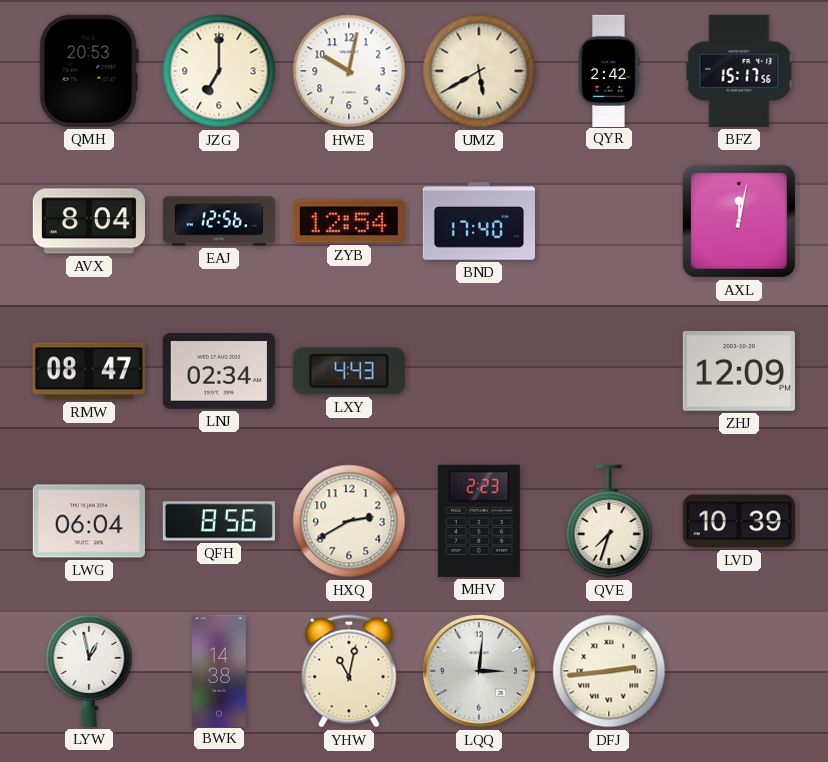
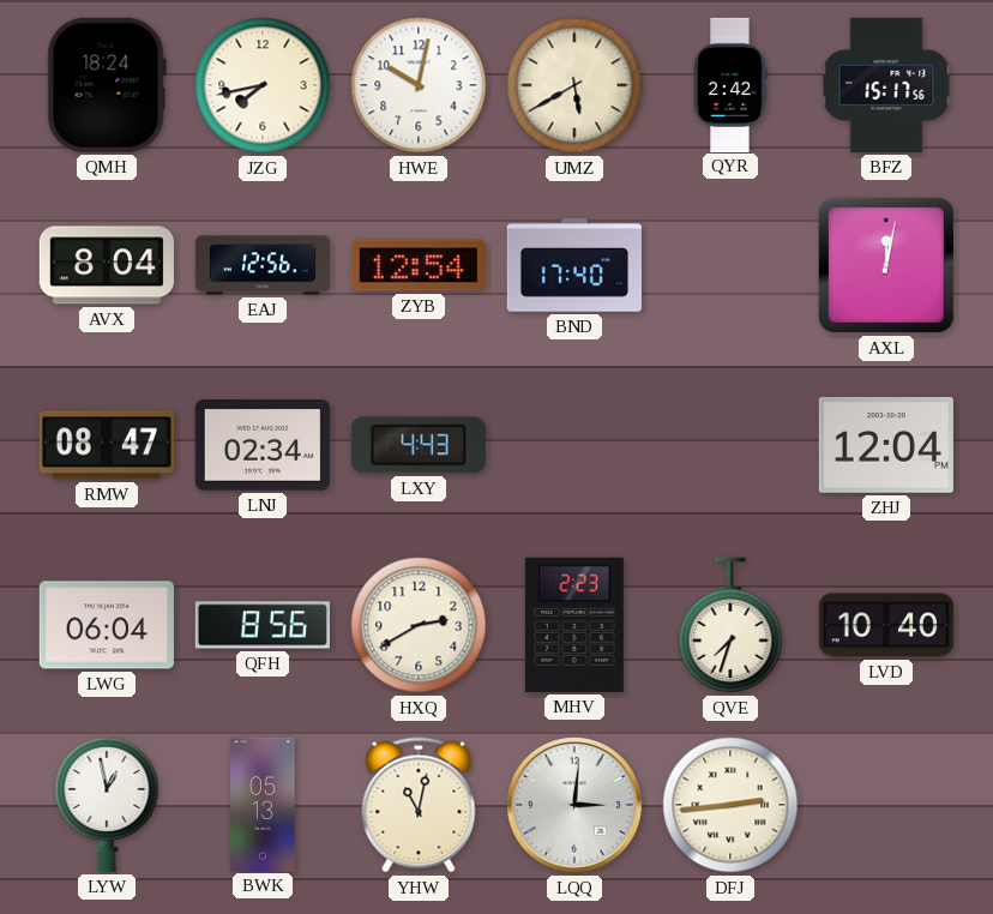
QMH: 20:53 -> 18:24 (107, 85)
JZG: 7:00 -> 7:43 (263, 85)
ZHJ: 12:09 -> 12:04 (886, 445)
LVD: 10:39 -> 10:40 (886, 625)
BWK: 14:38 -> 05:13 (263, 804)
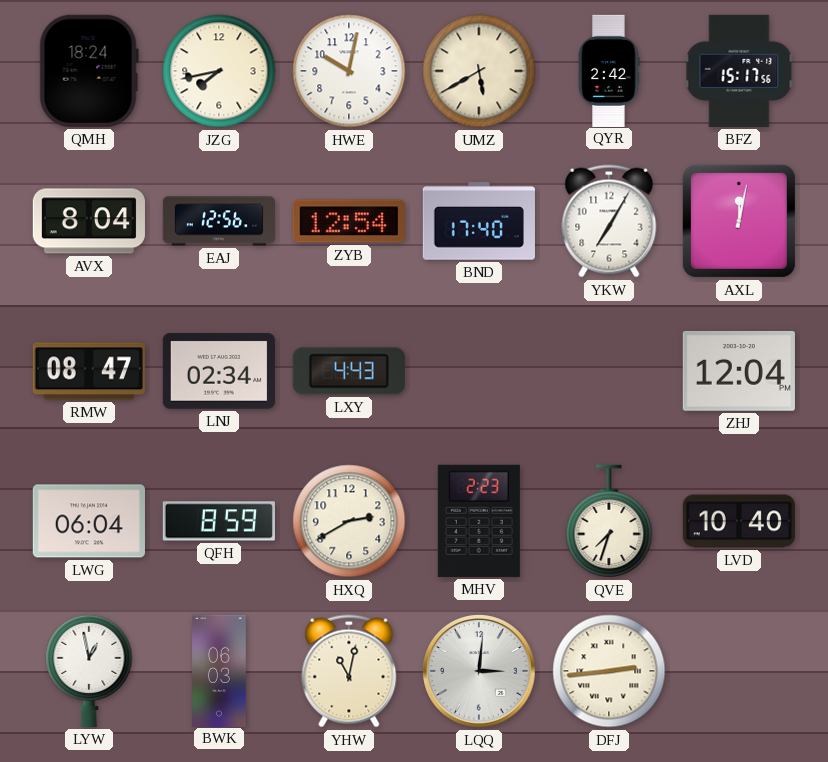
YKW: none -> 7:05 (609, 221)
QFH: 8:56 -> 8:59 (219, 521)
BWK: 05:13 -> 06:03 (219, 670)
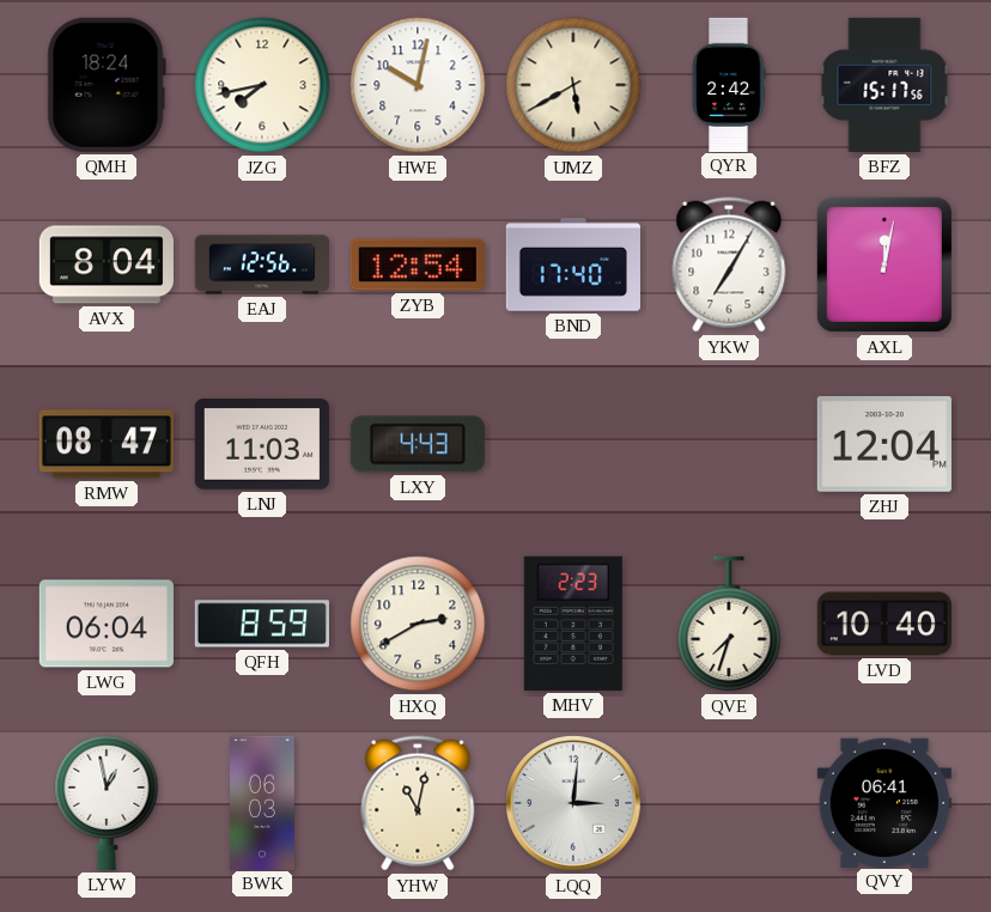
LNJ: 02:34 -> 11:03 (262, 444)
DFJ: 2:44 -> none (609, 671)
QVY: none -> 06:41 (884, 802)
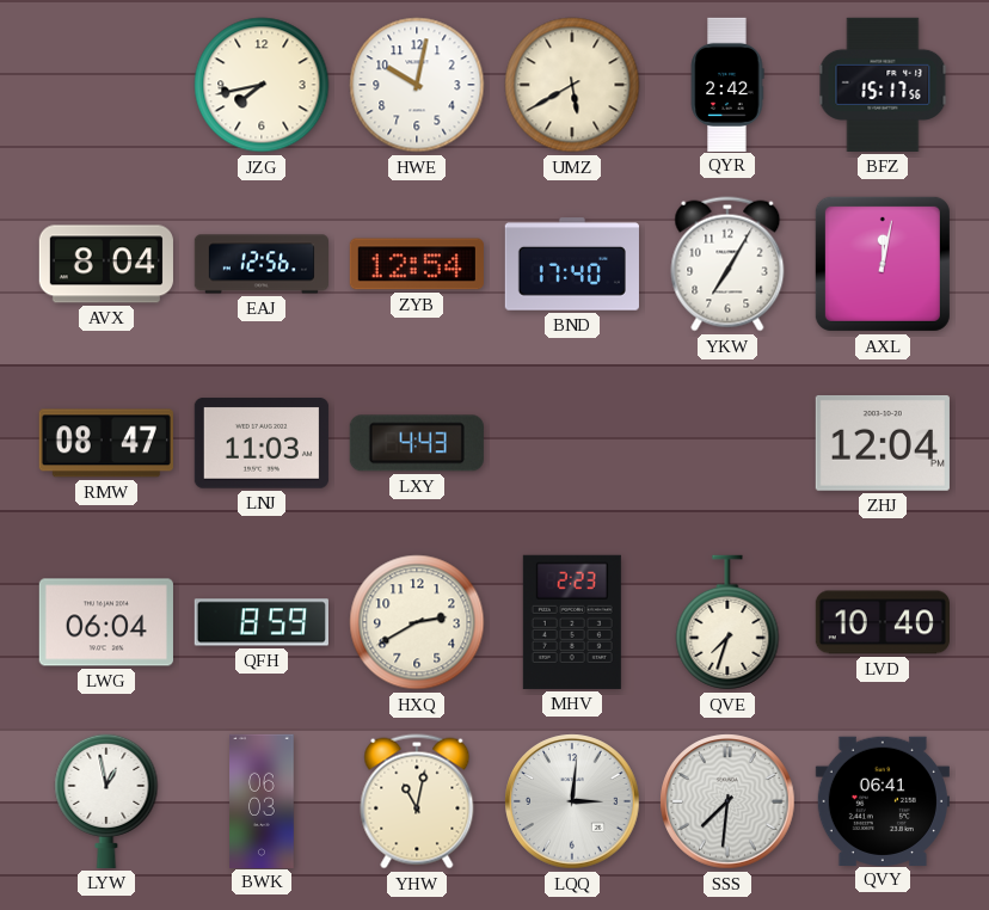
QMH: 18:24 -> none (107, 85)
SSS: none -> 7:31 (727, 801)
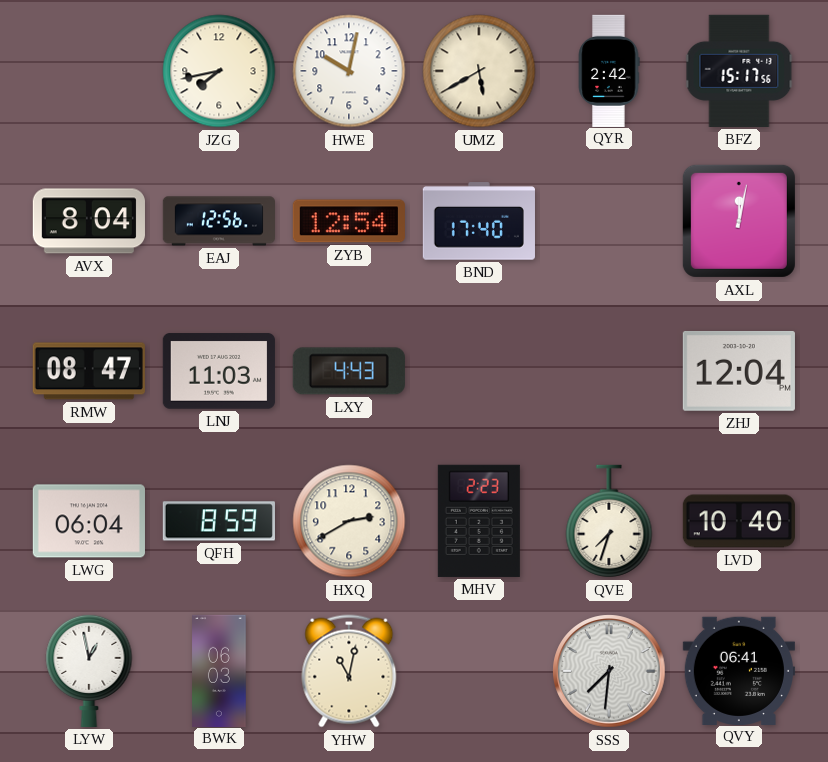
YKW: 7:05 -> none (727, 264)
LQQ: 3:01 -> none (572, 801)
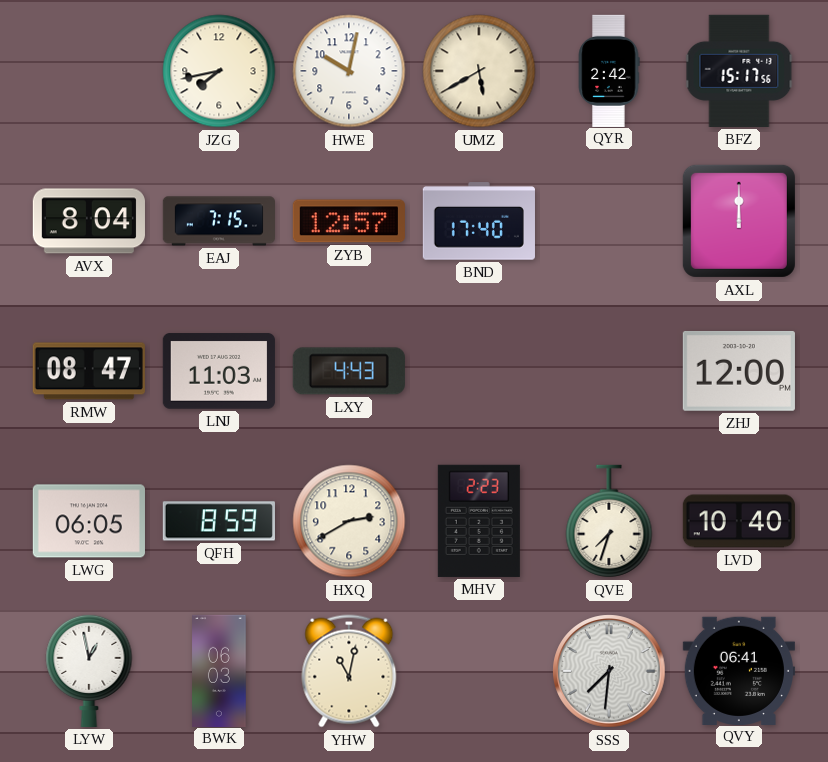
EAJ: 12:56 -> 7:15 (218, 221)
ZYB: 12:54 -> 12:57 (349, 221)
AXL: 12:02 -> 12:00 (739, 221)
ZHJ: 12:04 -> 12:00 (739, 371)
LWG: 06:04 -> 06:05 (89, 521)
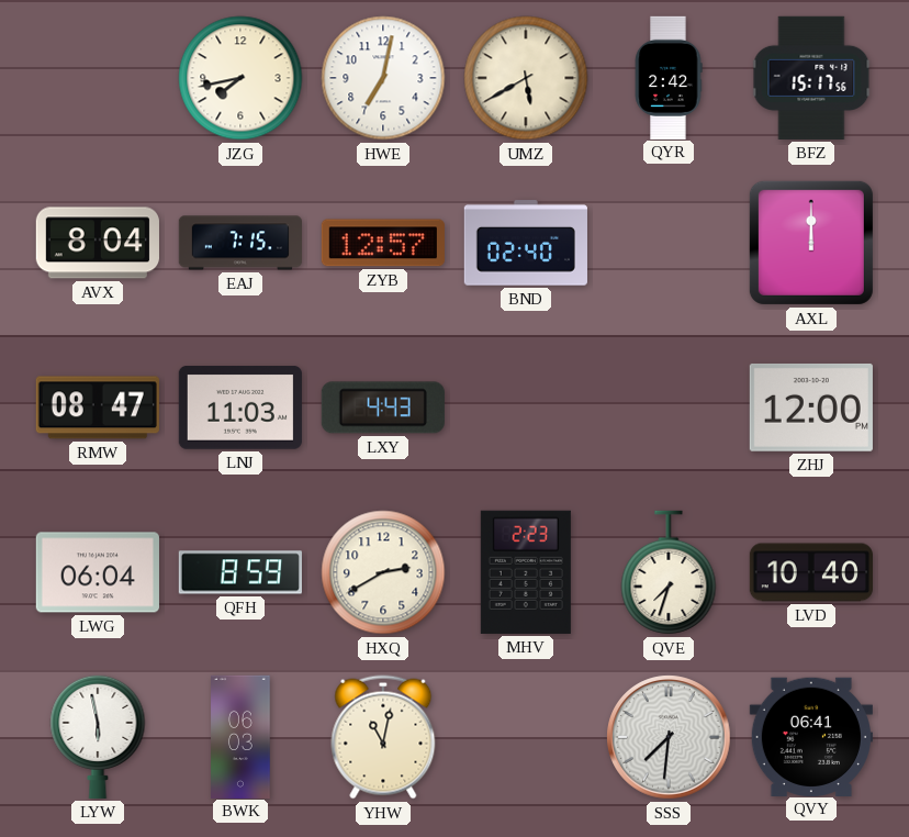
HWE: 10:02 -> 7:02 (383, 78)
BND: 17:40 -> 02:40 (526, 243)
LWG: 06:05 -> 06:04 (98, 572)
LYW: 12:58 -> 5:58 (98, 736)
